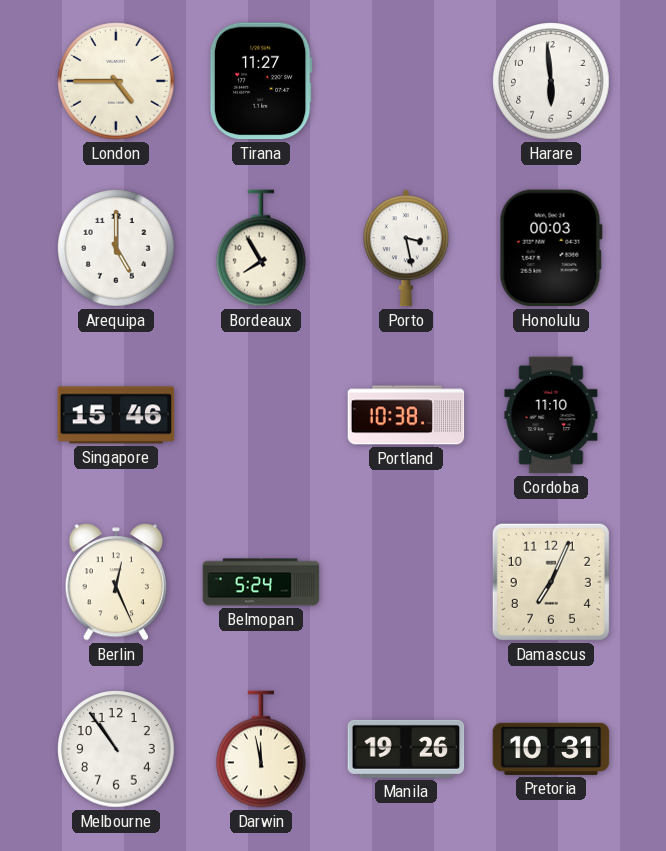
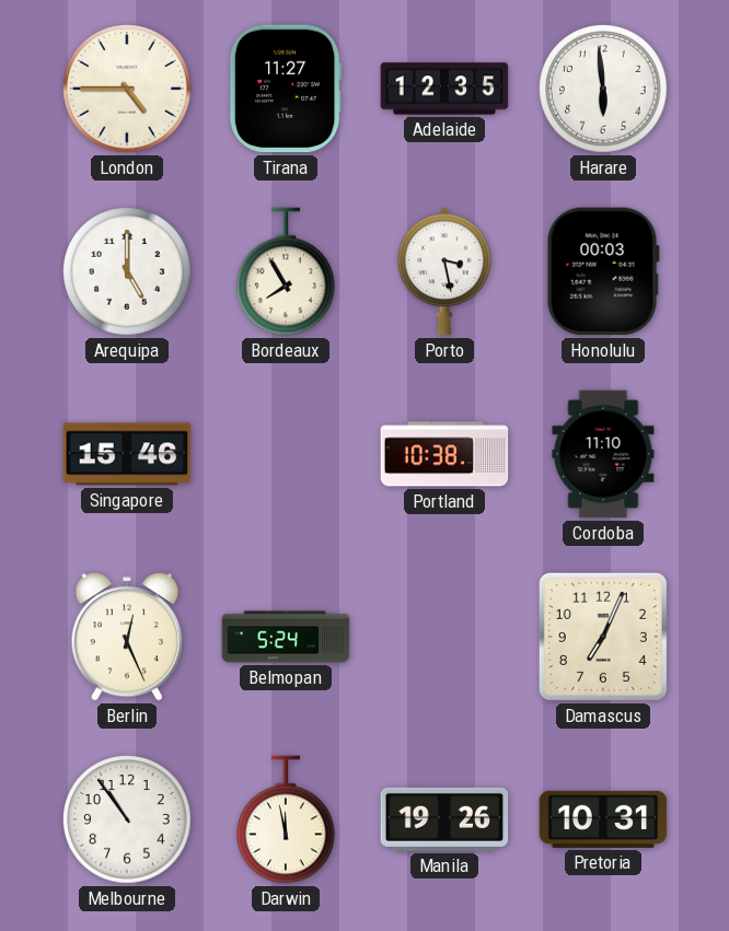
Adelaide: none -> 12:35 (444, 89)
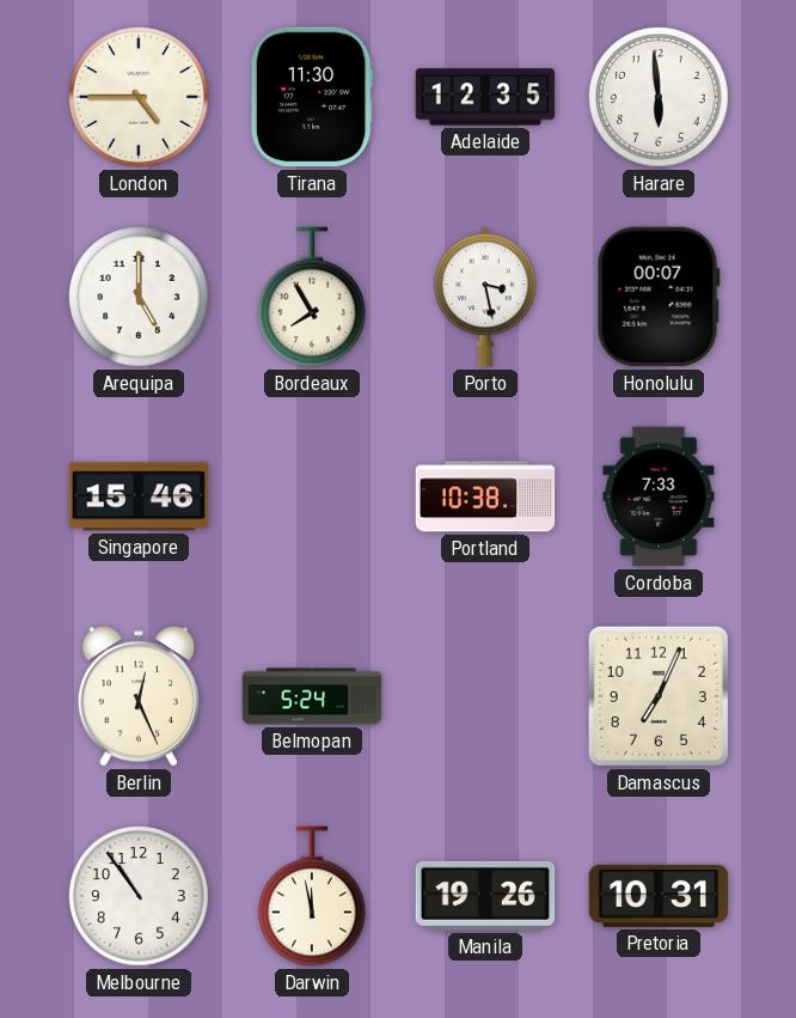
Tirana: 11:27 -> 11:30 (312, 97)
Honolulu: 00:03 -> 00:07 (659, 297)
Cordoba: 11:10 -> 7:33 (659, 496)
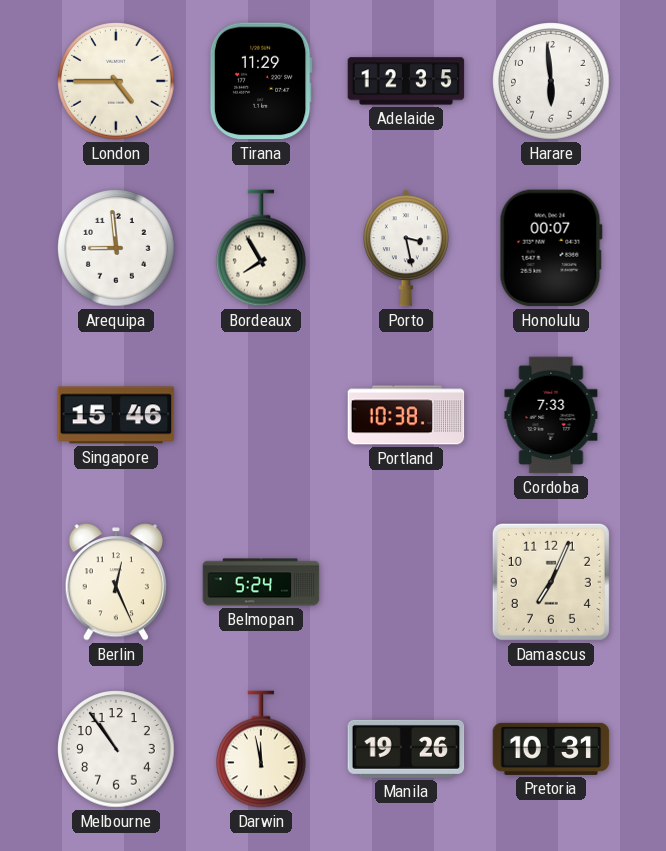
Tirana: 11:30 -> 11:29 (261, 81)
Arequipa: 5:00 -> 8:59 (116, 248)
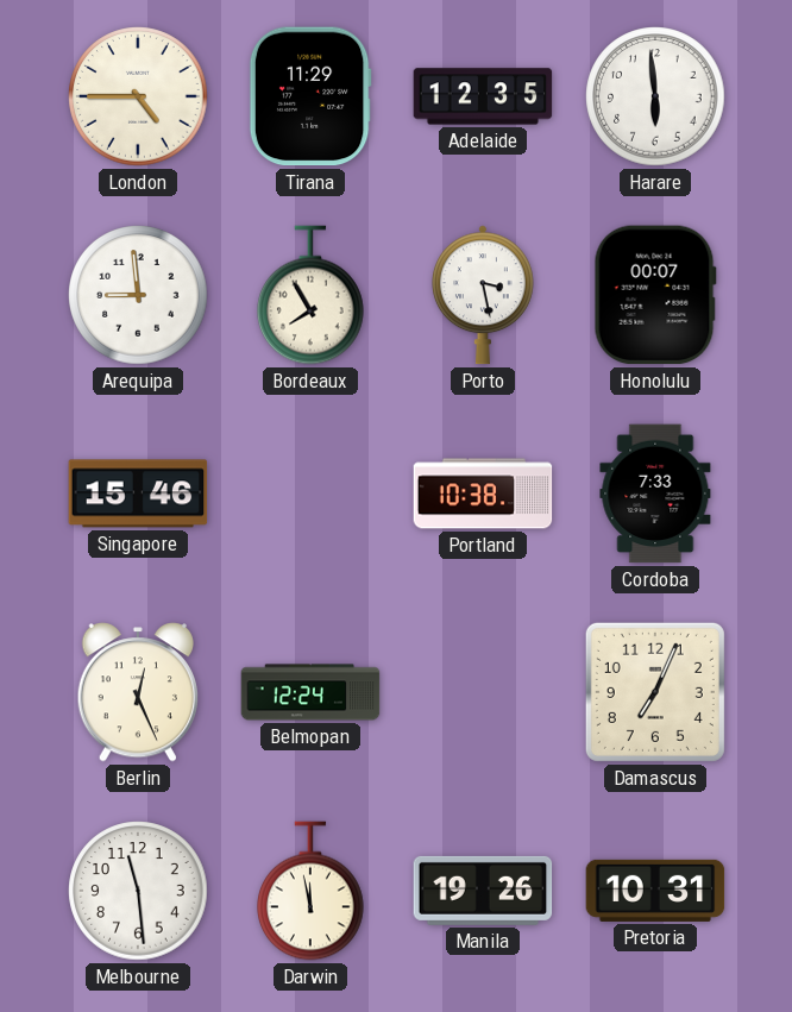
Belmopan: 5:24 -> 12:24 (310, 692)
Melbourne: 10:54 -> 11:29 (138, 891)
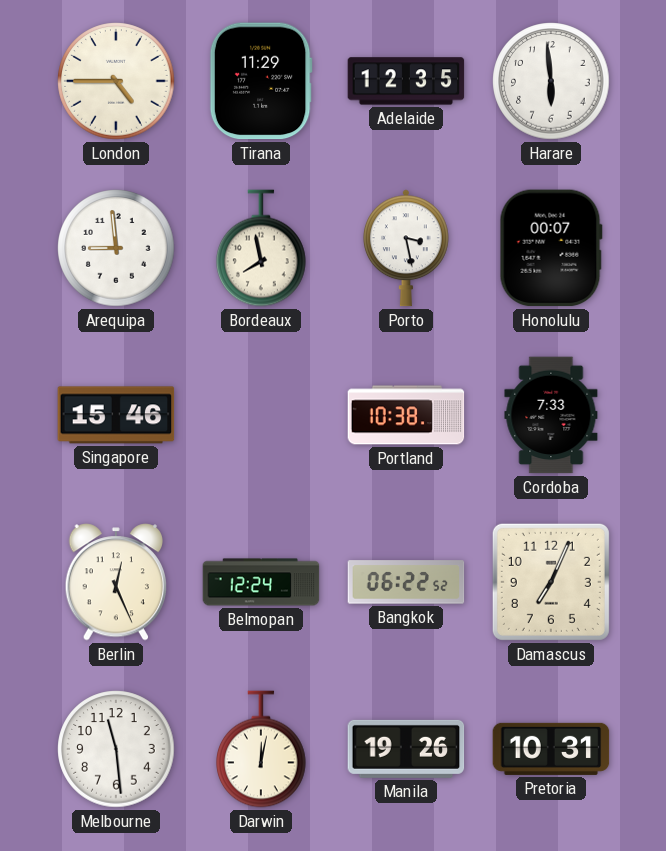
Bordeaux: 7:55 -> 7:58 (262, 248)
Bangkok: none -> 06:22 (406, 582)
Darwin: 11:58 -> 12:02 (262, 749)
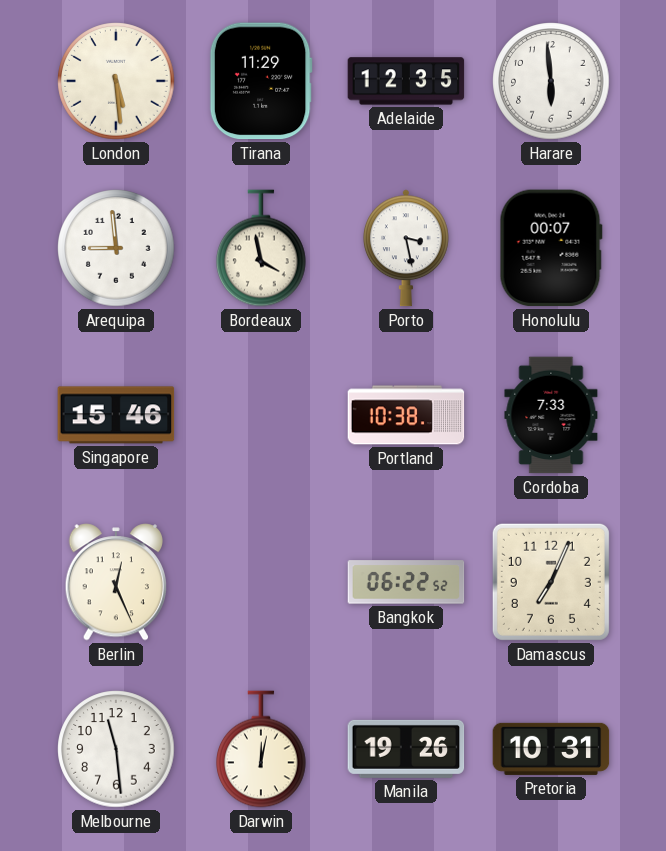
London: 4:45 -> 5:29 (116, 81)
Bordeaux: 7:58 -> 3:58 (262, 248)
Belmopan: 12:24 -> none (261, 582)
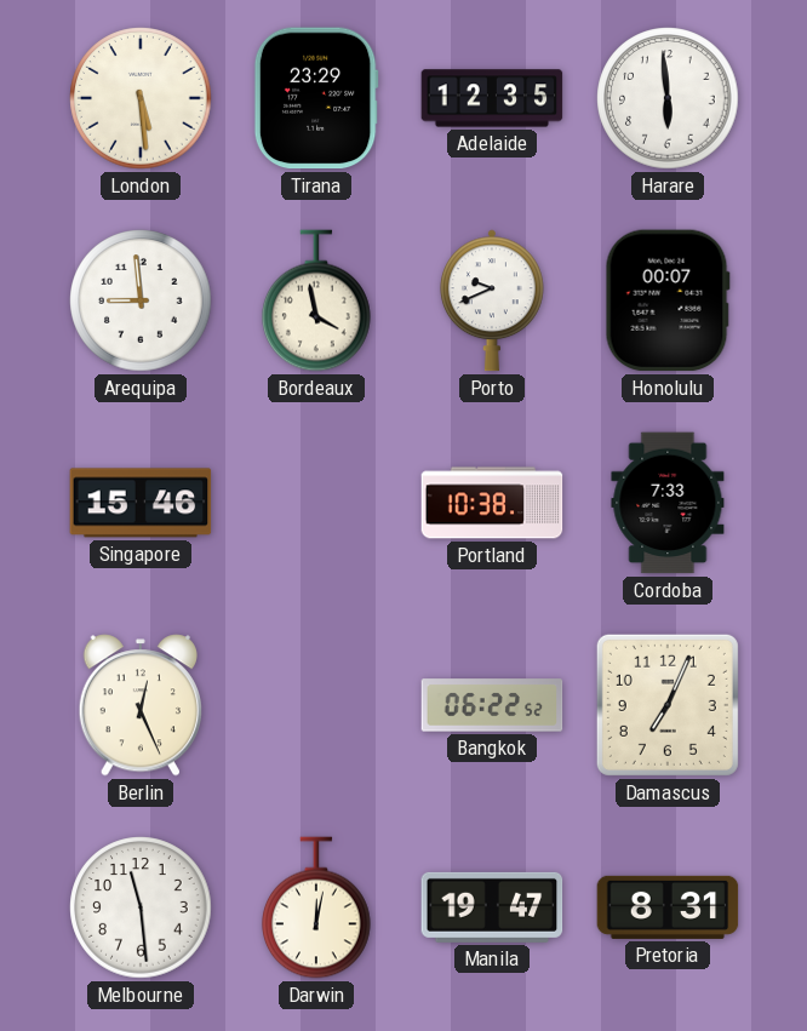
Tirana: 11:29 -> 23:29 (316, 98)
Porto: 3:28 -> 9:41 (492, 300)
Manila: 19:26 -> 19:47 (492, 907)
Pretoria: 10:31 -> 8:31 (668, 907)
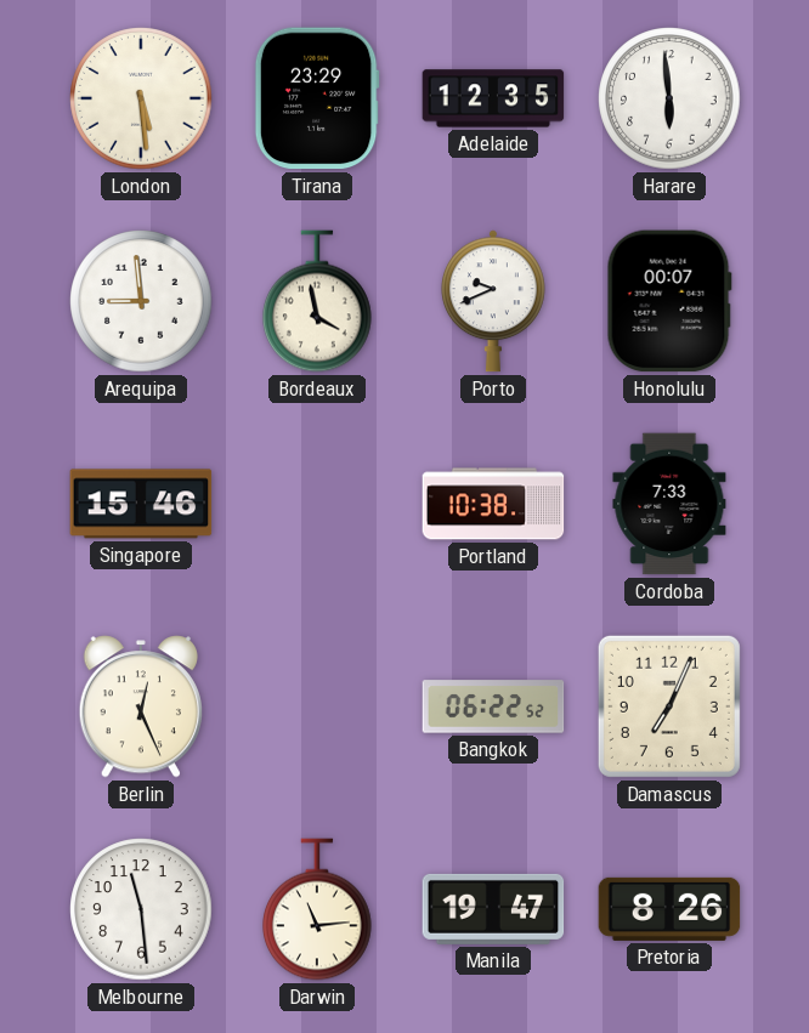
Darwin: 12:02 -> 11:14 (318, 909)
Pretoria: 8:31 -> 8:26 (669, 909)
